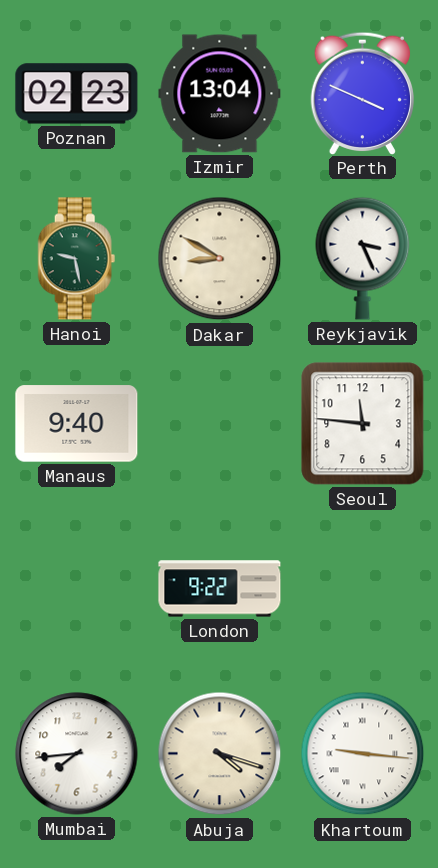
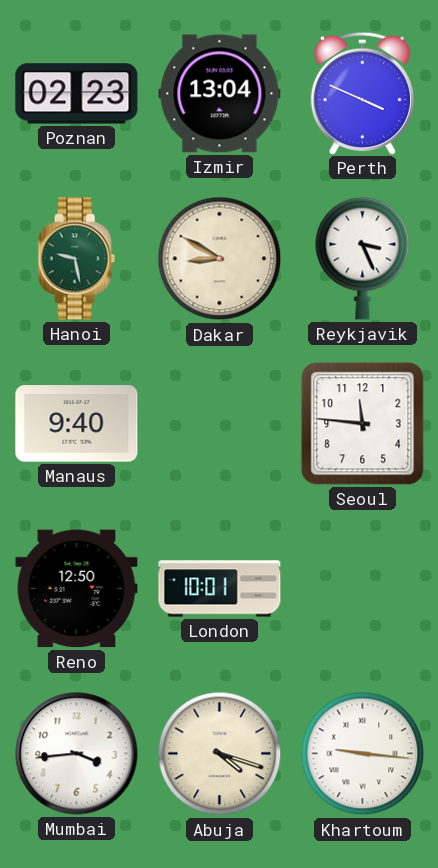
Reno: none -> 12:50 (77, 589)
London: 9:22 -> 10:01 (220, 589)
Mumbai: 7:44 -> 3:44 (77, 754)
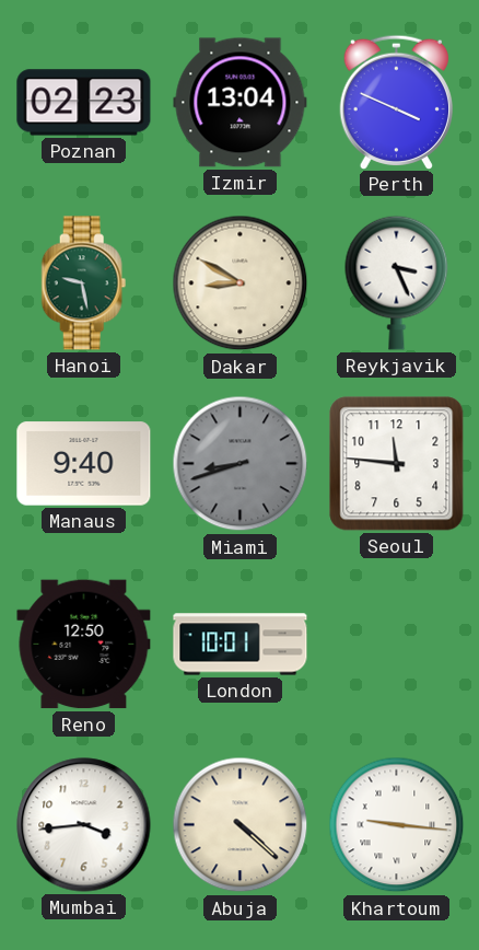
Miami: none -> 8:42 (241, 464)
Abuja: 4:18 -> 4:22 (241, 825)
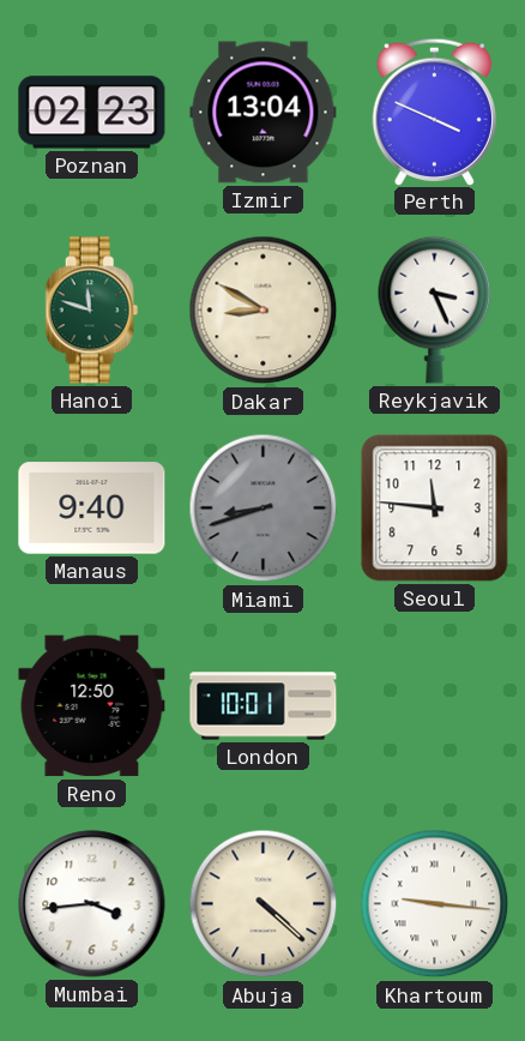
Hanoi: 9:28 -> 11:48 (92, 311)
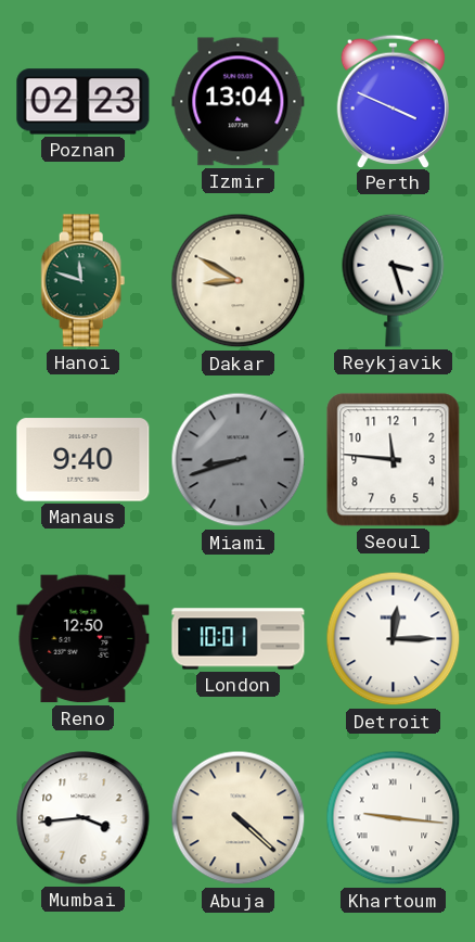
Reykjavik: 3:26 -> 3:27 (394, 280)
Detroit: none -> 12:15 (394, 639)
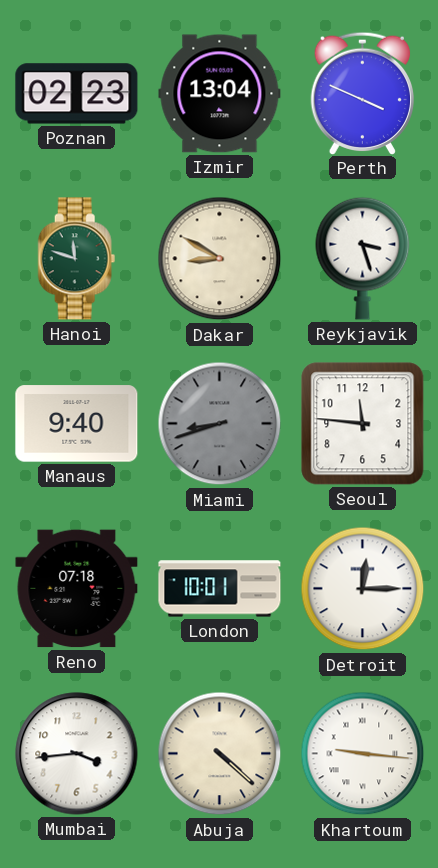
Reno: 12:50 -> 07:18 (77, 589)
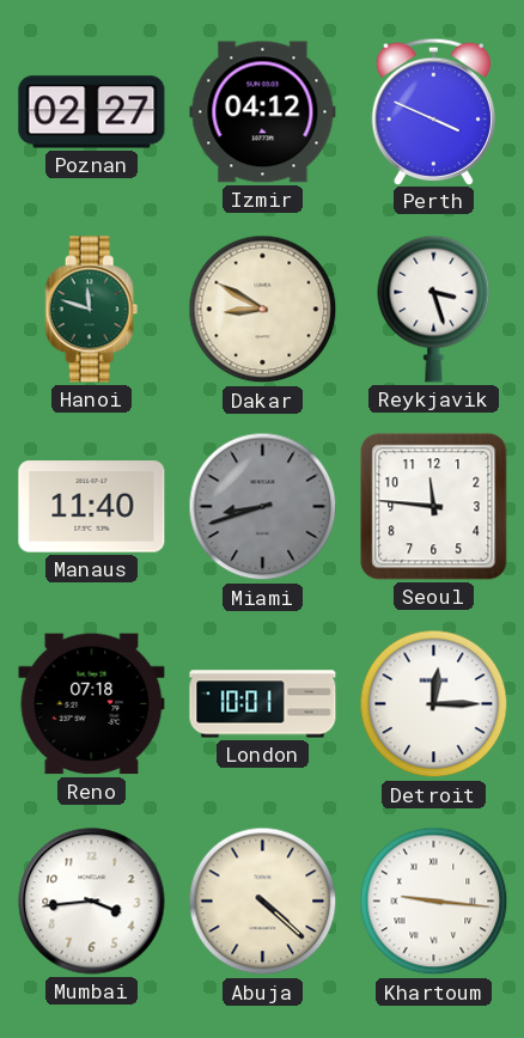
Poznan: 02:23 -> 02:27 (92, 112)
Izmir: 13:04 -> 04:12 (263, 112)
Manaus: 9:40 -> 11:40 (92, 507)
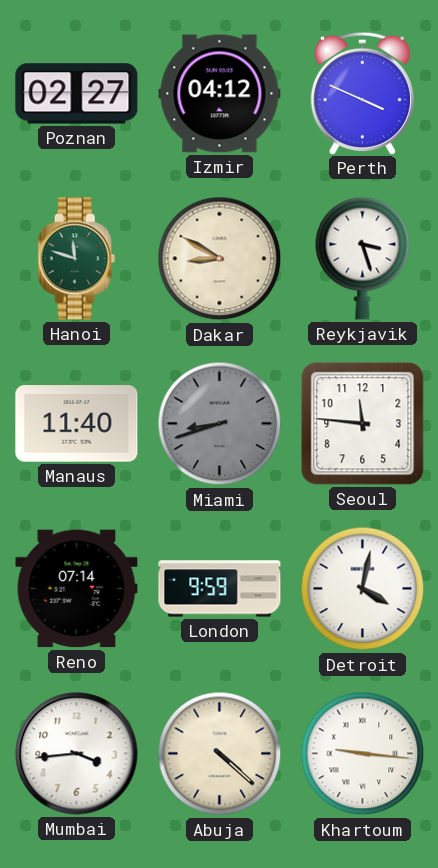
Reno: 07:18 -> 07:14 (77, 589)
London: 10:01 -> 9:59 (220, 589)
Detroit: 12:15 -> 4:02 (363, 589)
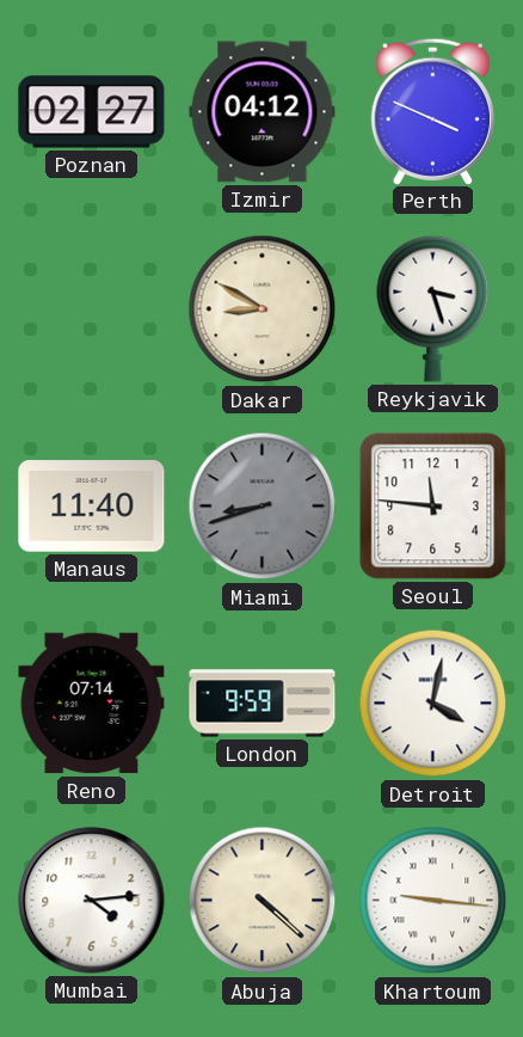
Hanoi: 11:48 -> none (77, 259)
Mumbai: 3:44 -> 4:14 (92, 901)
